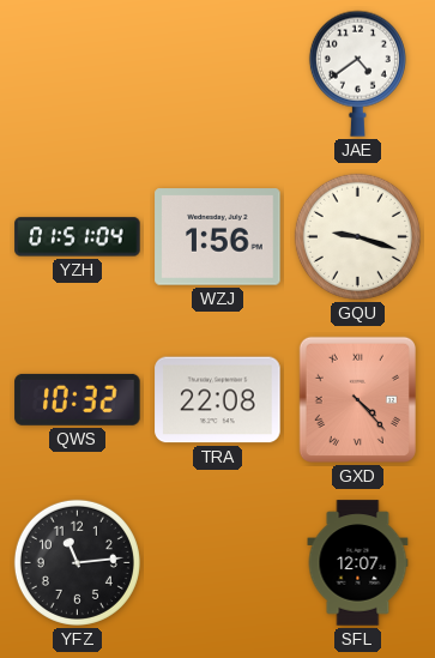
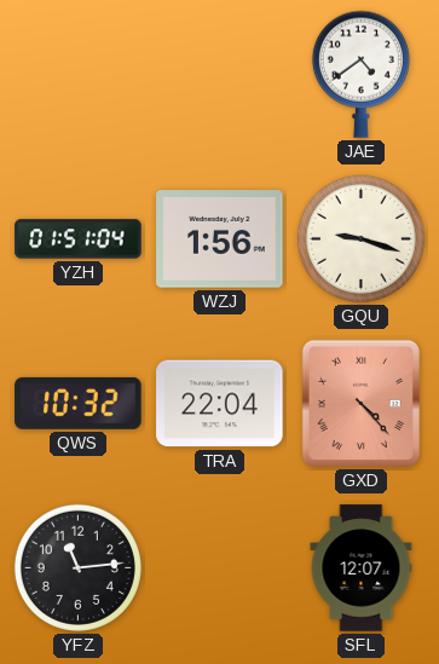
TRA: 22:08 -> 22:04 (220, 404)
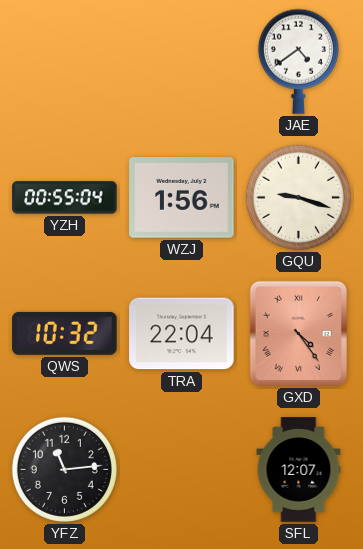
YZH: 01:51 -> 00:55 (65, 198)
GXD: 4:23 -> 4:24 (298, 333)
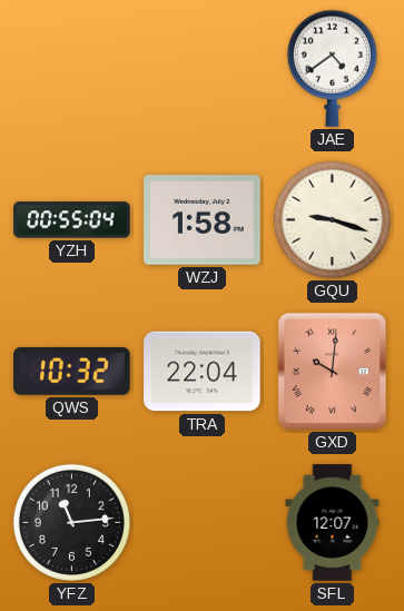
WZJ: 1:56 -> 1:58 (203, 220)
GXD: 4:24 -> 10:01 (332, 371)
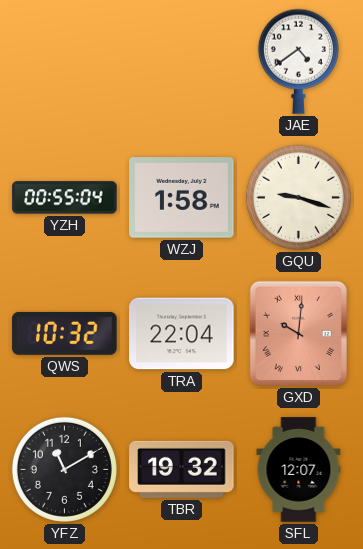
YFZ: 11:14 -> 11:10 (64, 469)
TBR: none -> 19:32 (182, 469)
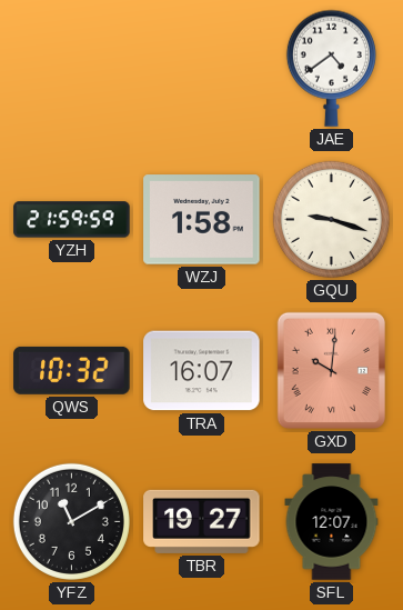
YZH: 00:55 -> 21:59 (72, 220)
TRA: 22:04 -> 16:07 (202, 371)
TBR: 19:32 -> 19:27 (202, 521)
